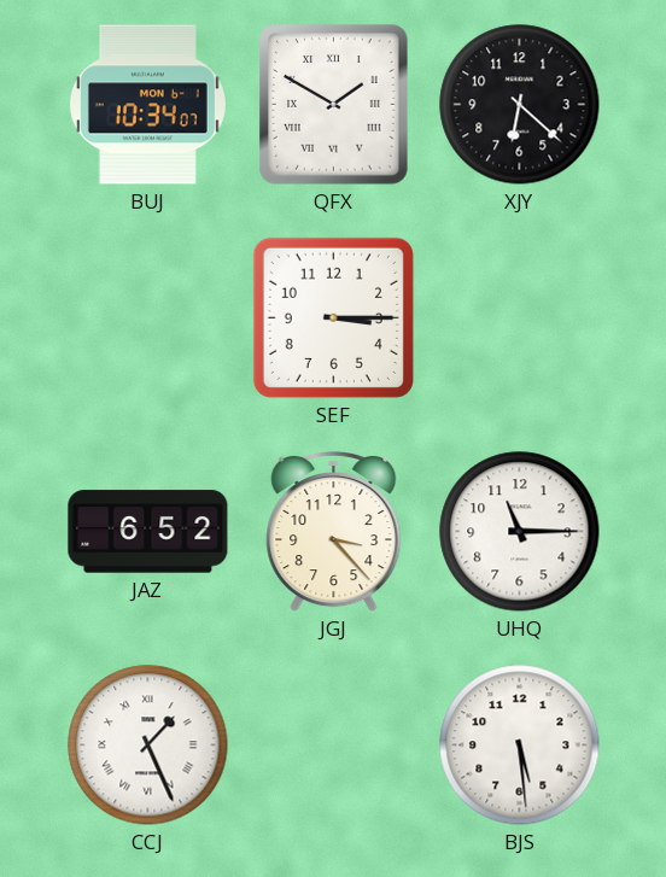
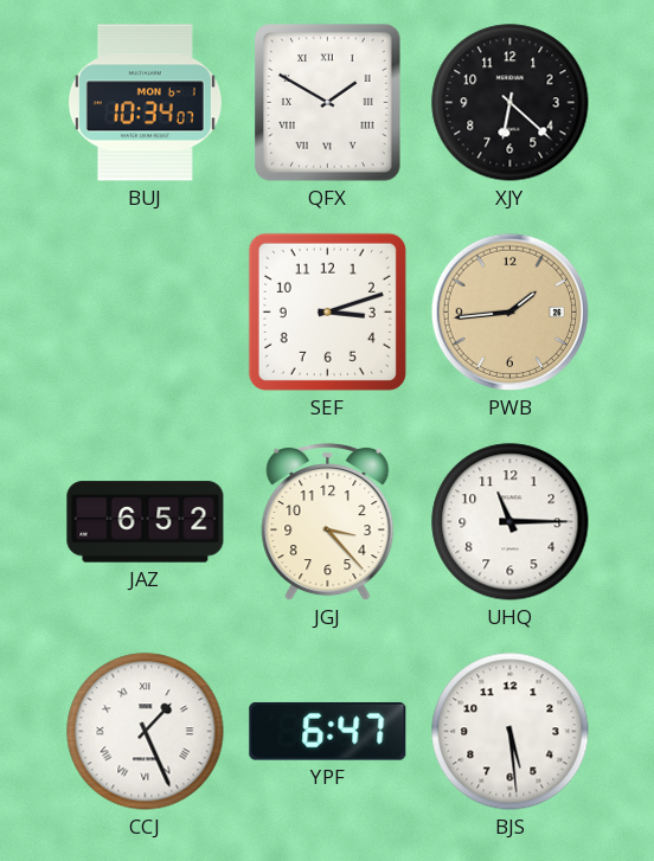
SEF: 3:15 -> 3:12 (327, 311)
PWB: none -> 1:44 (509, 311)
YPF: none -> 6:47 (328, 731)
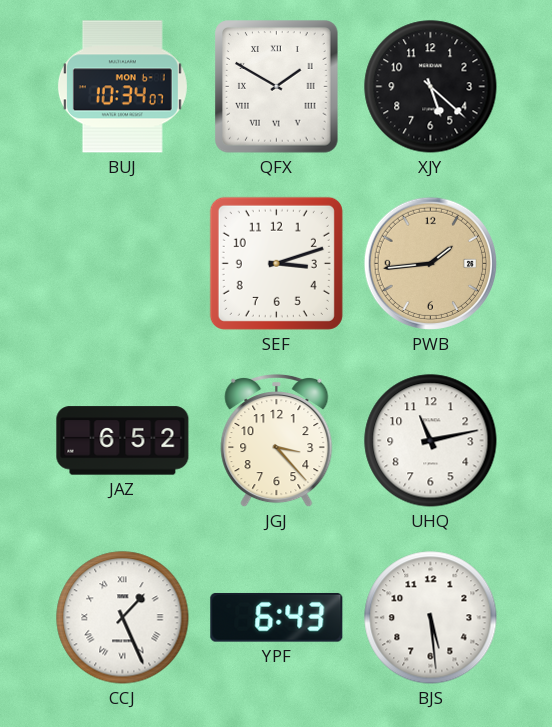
XJY: 6:22 -> 5:22 (431, 87)
UHQ: 11:15 -> 11:13 (431, 441)
YPF: 6:47 -> 6:43 (277, 617)
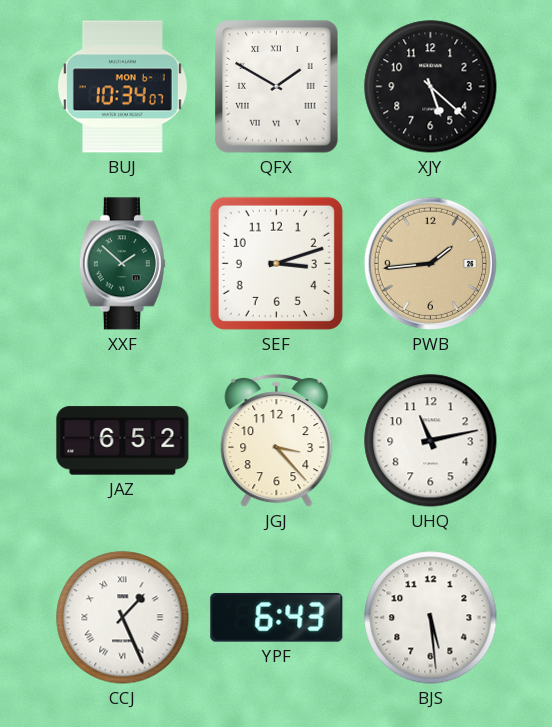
XXF: none -> 1:52 (122, 264)
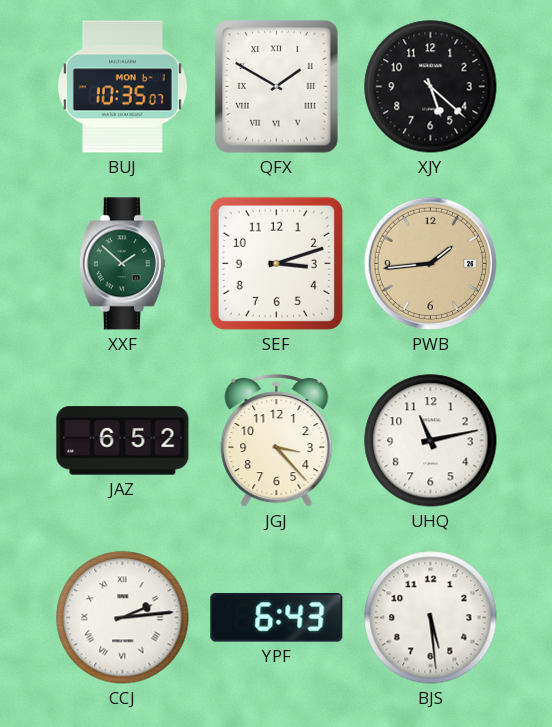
BUJ: 10:34 -> 10:35 (122, 87)
CCJ: 1:26 -> 2:14 (123, 618)
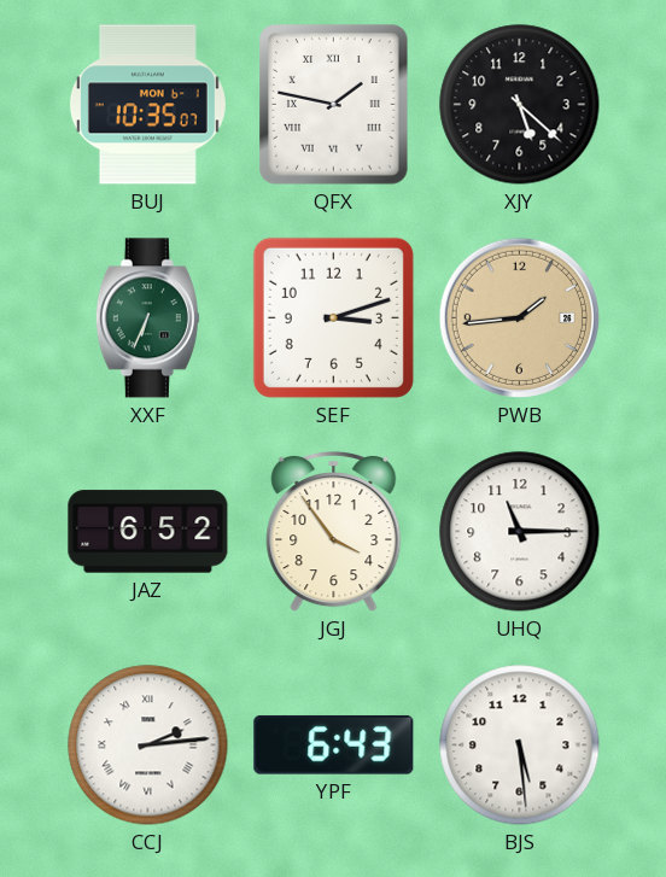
QFX: 1:50 -> 1:47 (334, 105)
XXF: 1:52 -> 6:34 (147, 318)
JGJ: 3:23 -> 3:54 (334, 532)
UHQ: 11:13 -> 11:15 (520, 532)
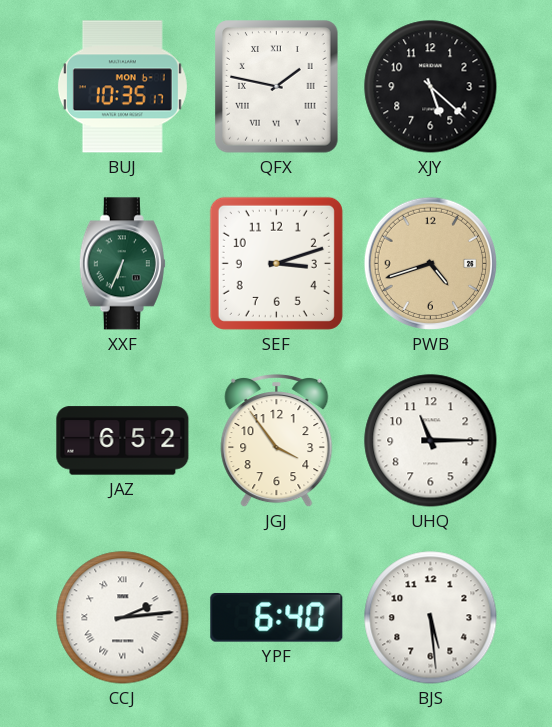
BUJ: 10:35:07 -> 10:35:17 (122, 87)
PWB: 1:44 -> 4:42 (430, 263)
YPF: 6:43 -> 6:40 (277, 617)
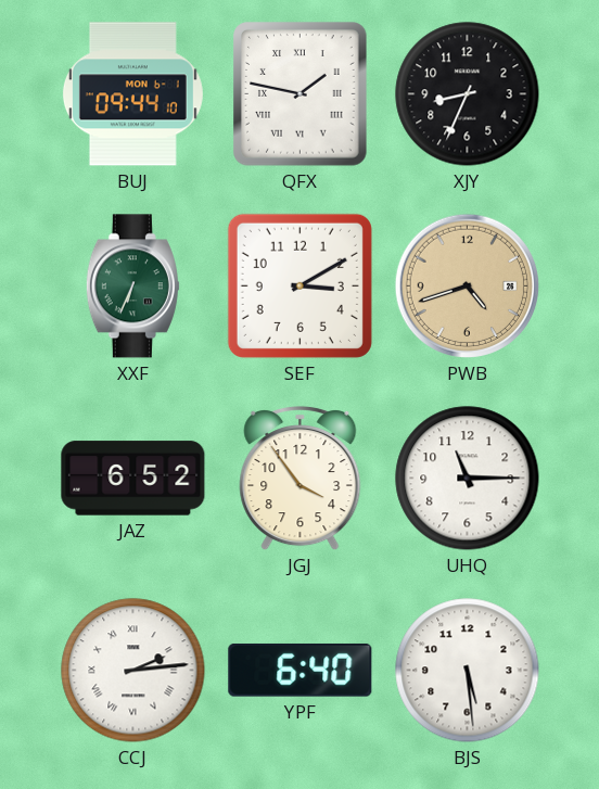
BUJ: 10:35 -> 09:44 (132, 94)
XJY: 5:22 -> 8:34 (468, 94)
SEF: 3:12 -> 3:10 (299, 285)
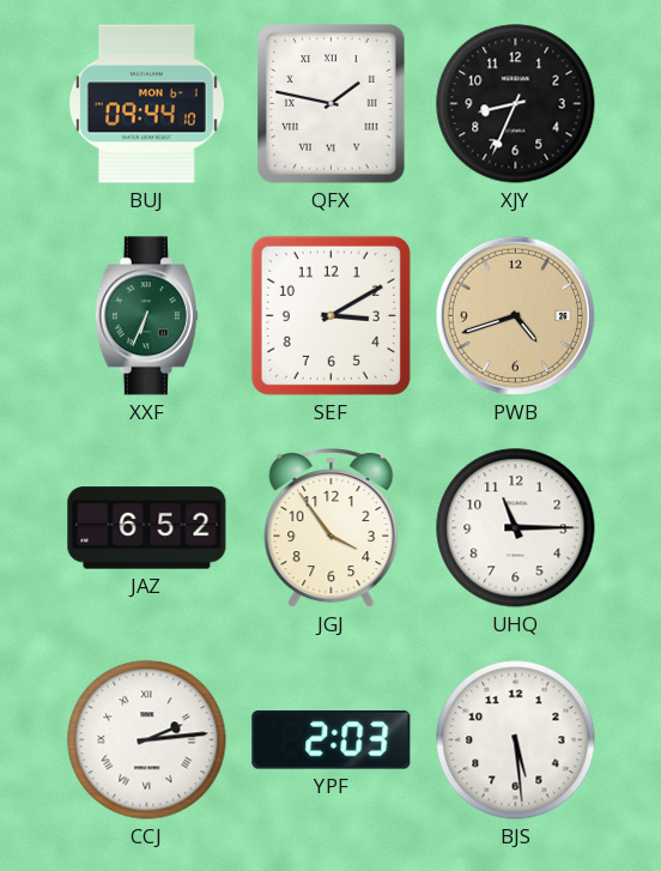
YPF: 6:40 -> 2:03 (332, 739)
